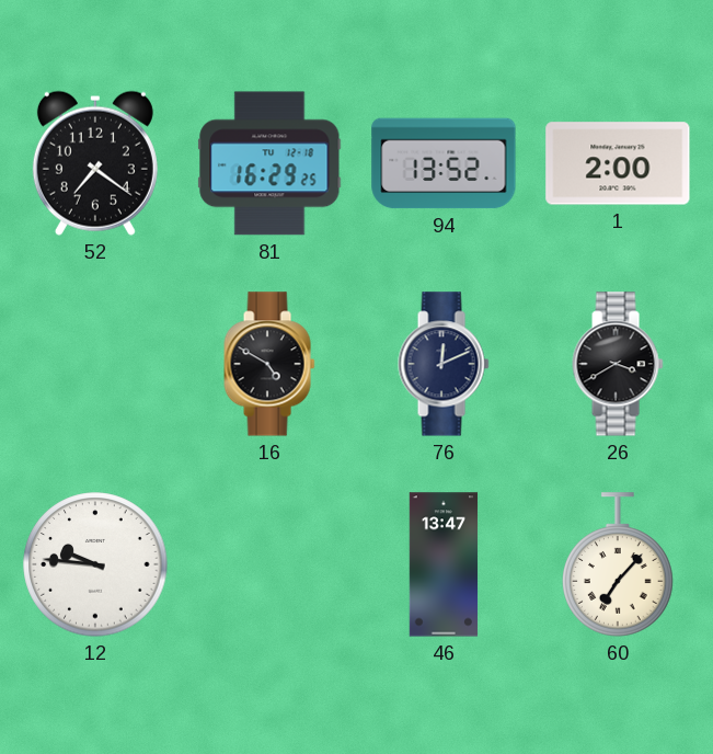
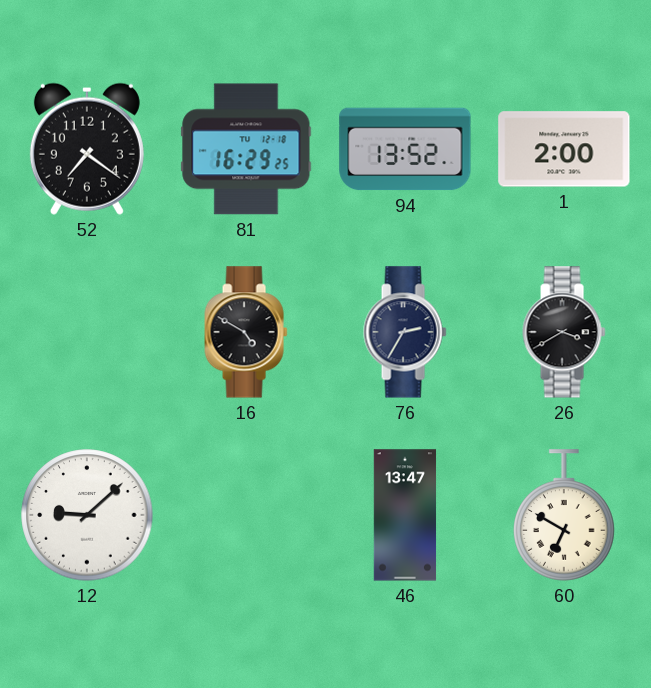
76: 12:11 -> 2:35 (405, 332)
12: 9:46 -> 9:08 (87, 515)
60: 7:07 -> 6:50 (564, 515)
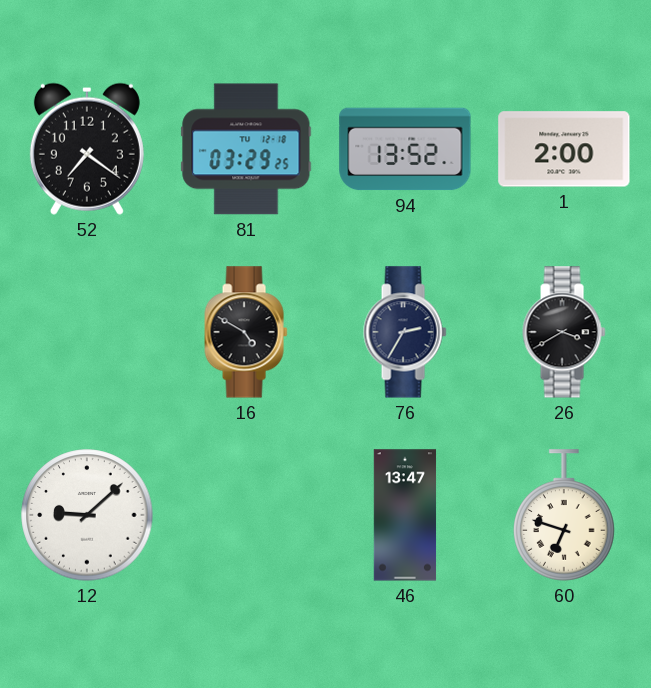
81: 16:29 -> 03:29 (246, 149)
60: 6:50 -> 6:48 (564, 515)
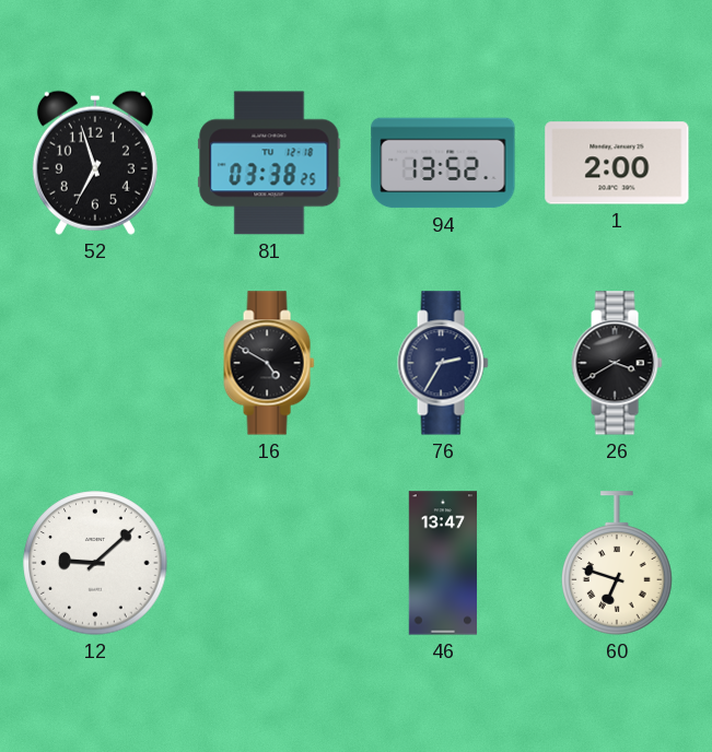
52: 7:21 -> 6:57 (95, 163)
81: 03:29 -> 03:38 (269, 163)
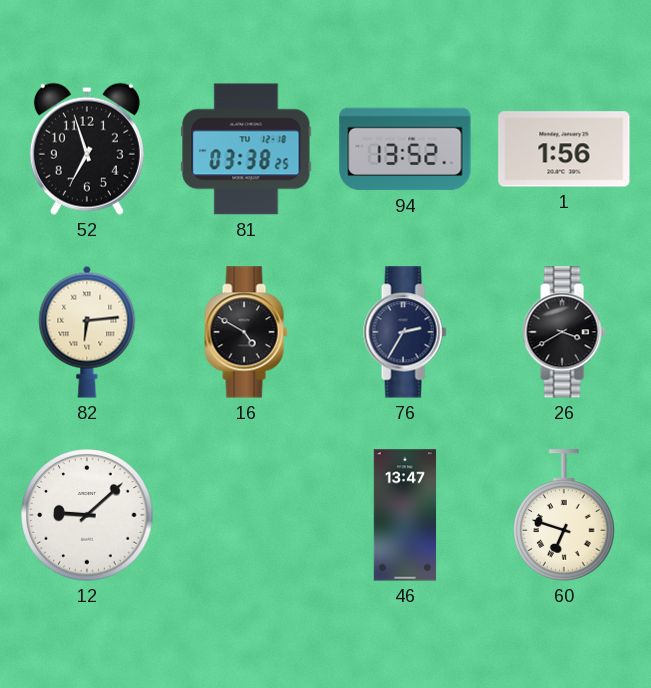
1: 2:00 -> 1:56 (564, 149)
82: none -> 6:14 (87, 332)
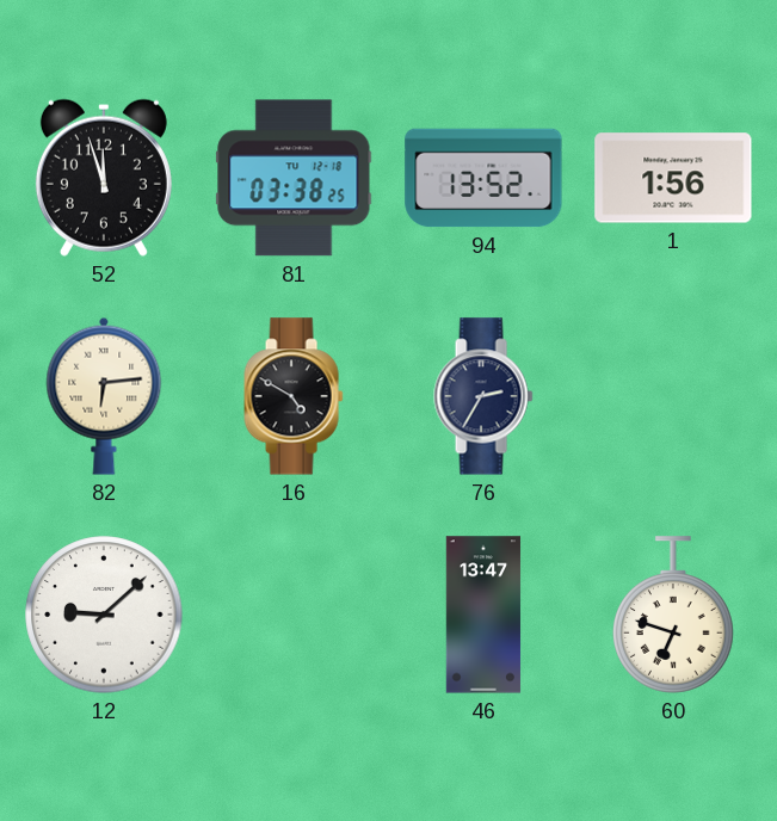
52: 6:57 -> 11:57 (104, 178)
26: 3:40 -> none (564, 332)
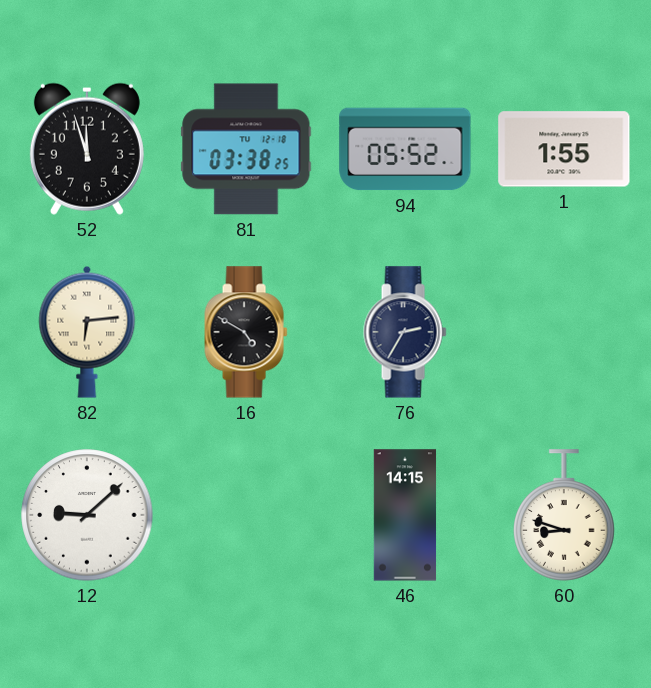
94: 13:52 -> 05:52 (405, 149)
1: 1:56 -> 1:55 (564, 149)
46: 13:47 -> 14:15 (405, 515)
60: 6:48 -> 8:48 (564, 515)
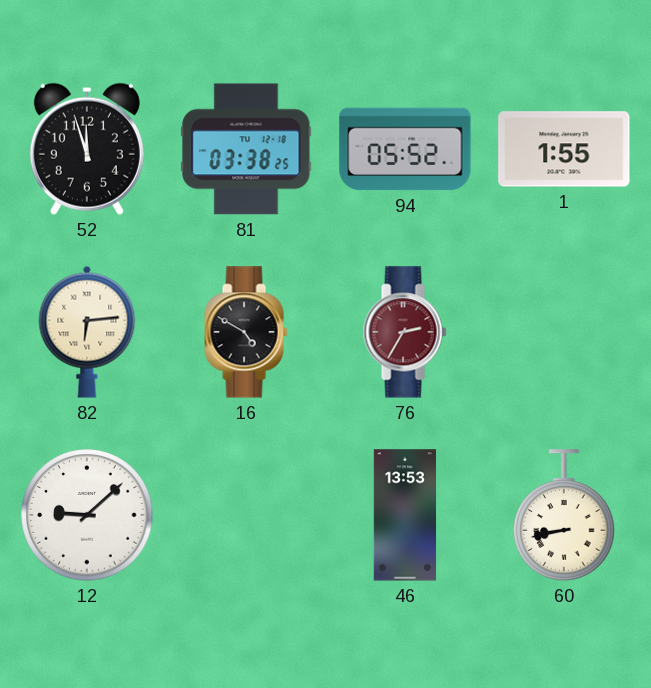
76 dial: navy -> burgundy (405, 332)
46: 14:15 -> 13:53 (405, 515)
60: 8:48 -> 8:43 (564, 515)
